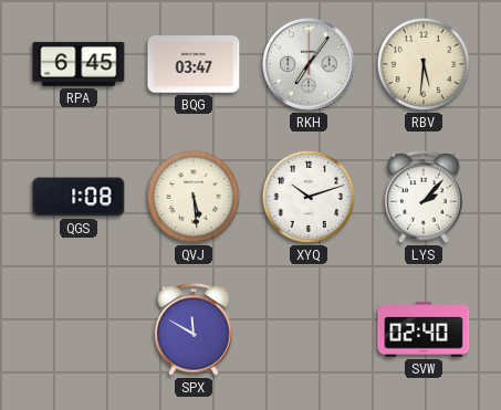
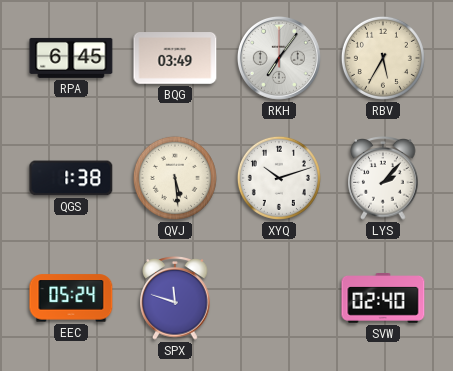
BQG: 03:47 -> 03:49 (175, 58)
RBV: 5:31 -> 5:35 (383, 58)
QGS: 1:08 -> 1:38 (71, 178)
EEC: none -> 05:24 (71, 298)
SPX: 11:50 -> 11:48 (175, 299)
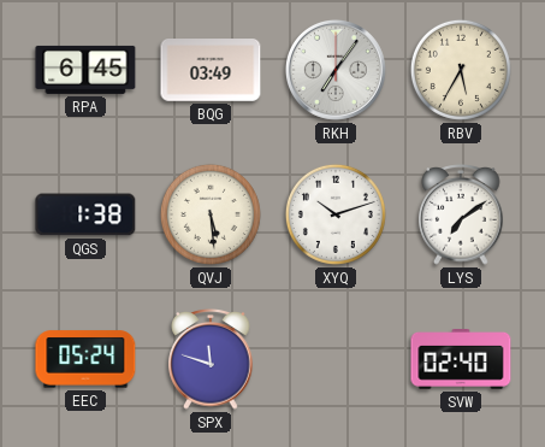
LYS: 2:07 -> 7:09 (461, 216)
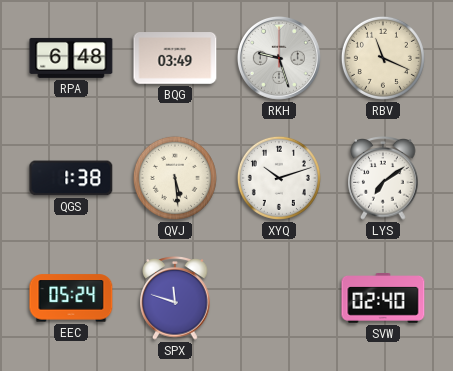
RPA: 6:45 -> 6:48 (71, 58)
RKH: 7:06 -> 9:27 (279, 58)
RBV: 5:35 -> 11:19 (383, 58)
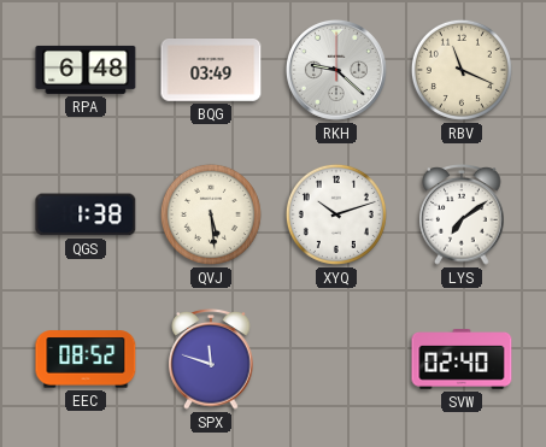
RKH: 9:27 -> 9:22 (336, 70)
EEC: 05:24 -> 08:52 (86, 359)
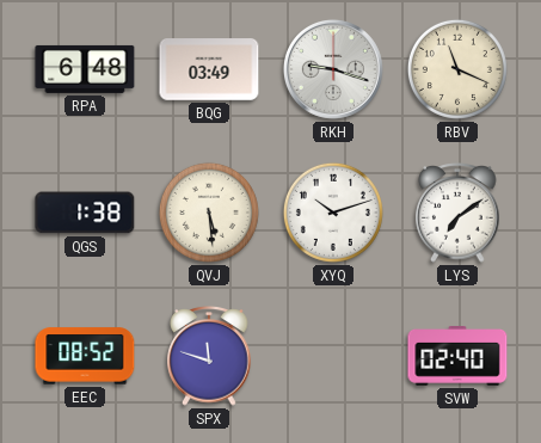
RKH: 9:22 -> 9:18 (333, 69)
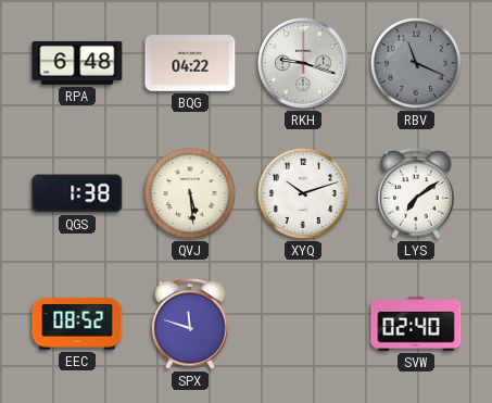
BQG: 03:49 -> 04:22 (190, 63)
RBV dial: cream -> grey (416, 63)
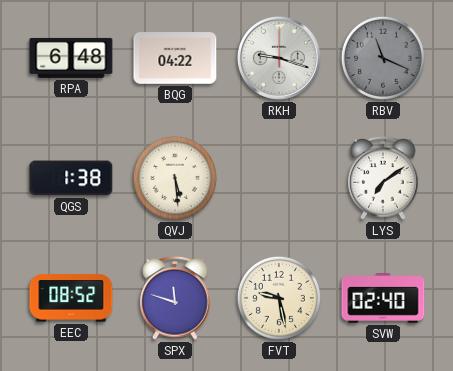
XYQ: 10:12 -> none (303, 193)
FVT: none -> 9:28 (279, 298)
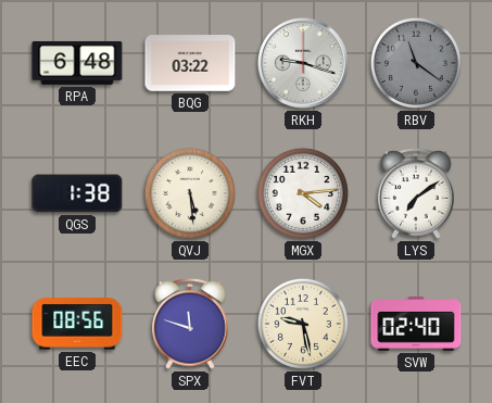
BQG: 04:22 -> 03:22 (190, 63)
RBV: 11:19 -> 11:21 (416, 63)
MGX: none -> 4:14 (303, 193)
EEC: 08:52 -> 08:56 (77, 324)
